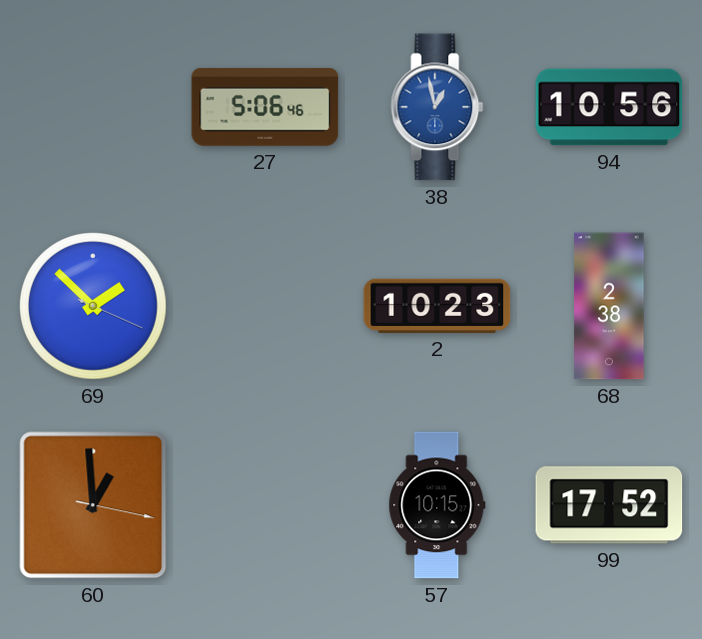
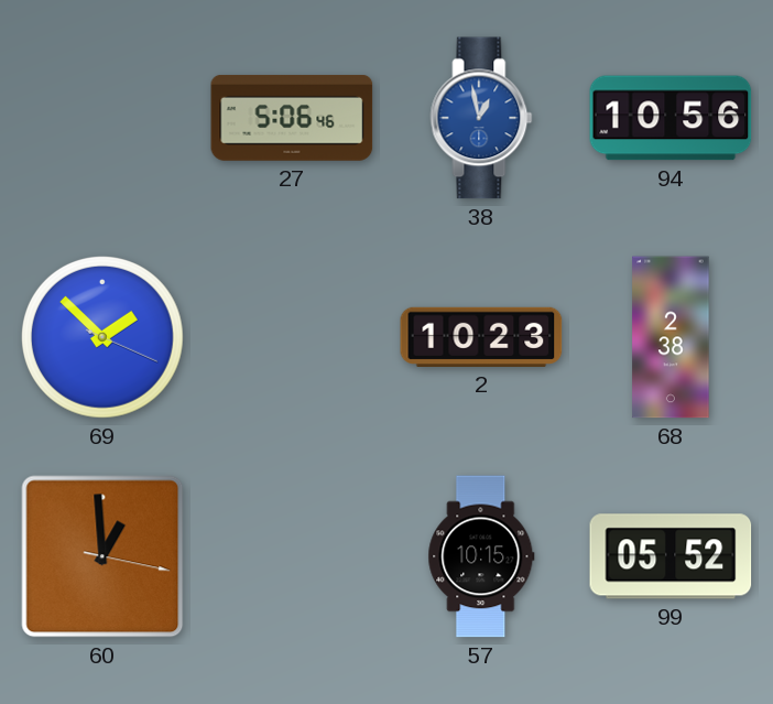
99: 17:52 -> 05:52 (671, 556)
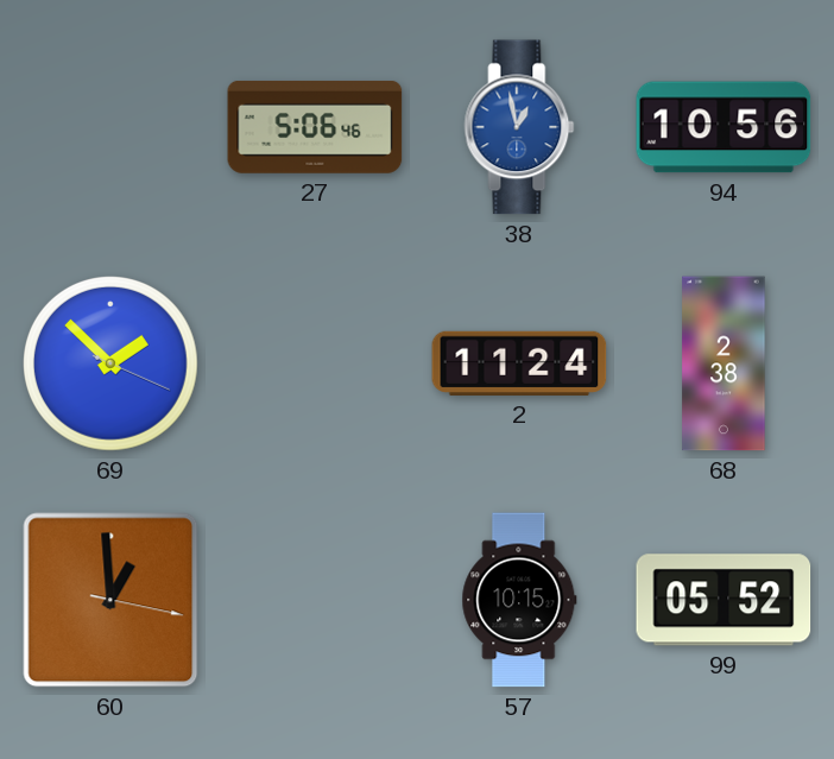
2: 10:23 -> 11:24 (519, 363)
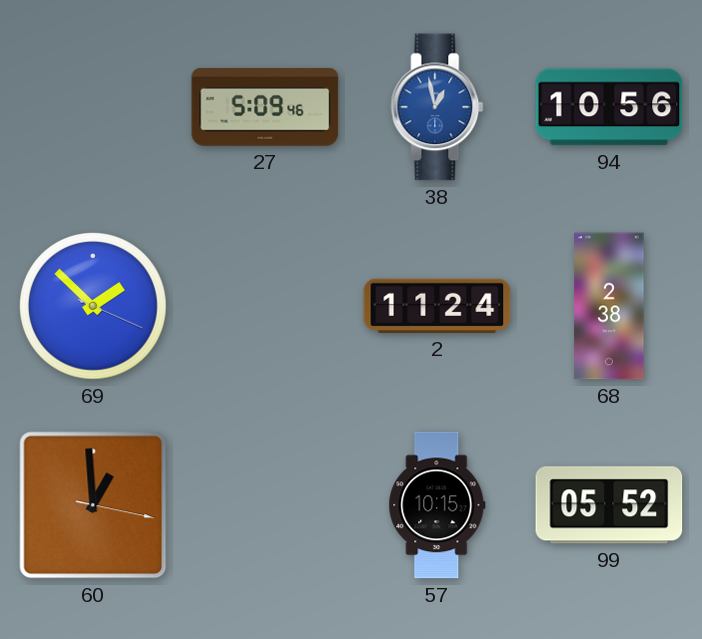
27: 5:06 -> 5:09 (265, 107)
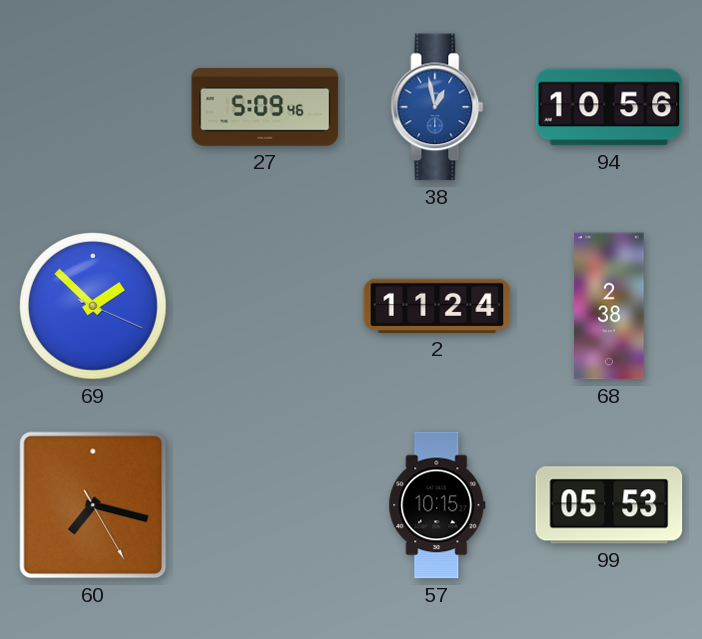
60: 12:59 -> 7:17 (93, 505)
99: 05:52 -> 05:53 (609, 505)
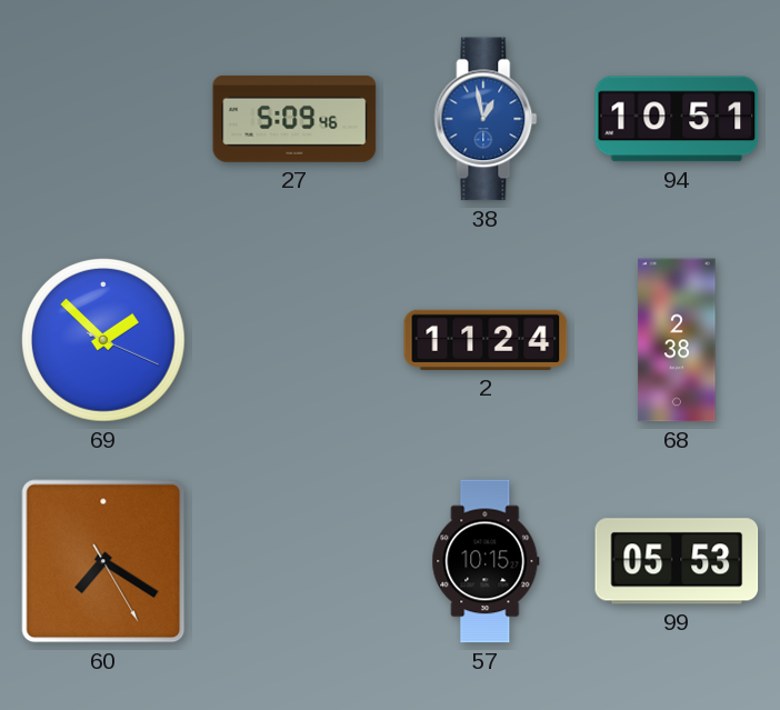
94: 10:56 -> 10:51 (677, 119)
60: 7:17 -> 7:20 (103, 561)
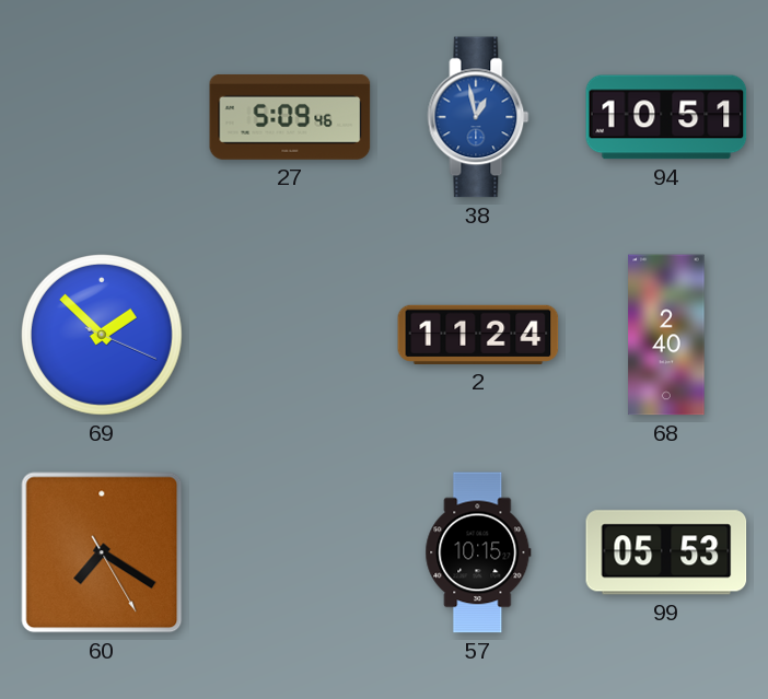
68: 2:38 -> 2:40 (666, 335)
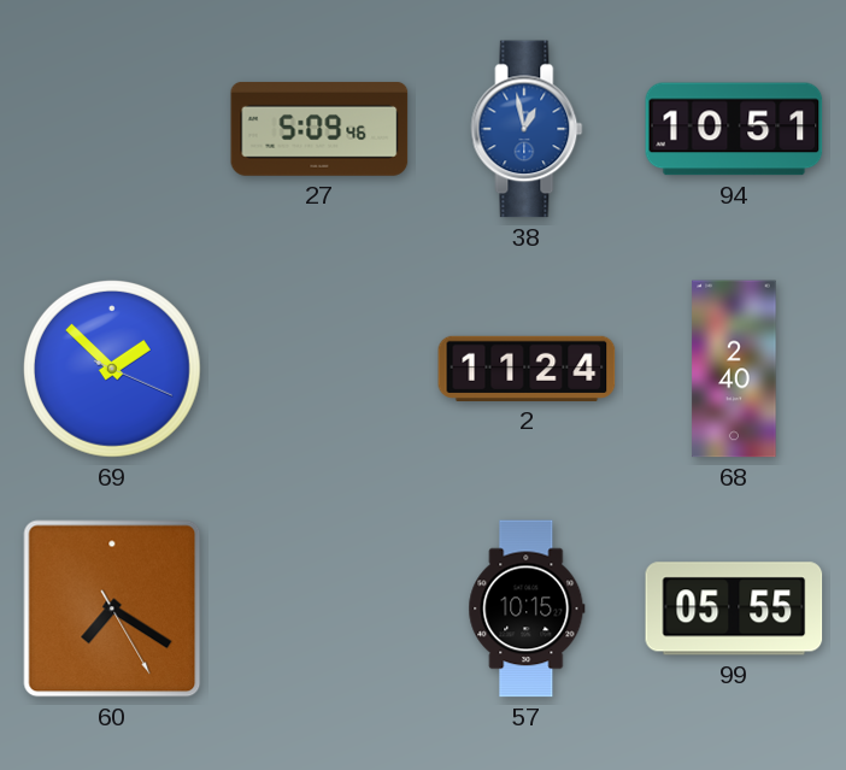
99: 05:53 -> 05:55 (734, 609)
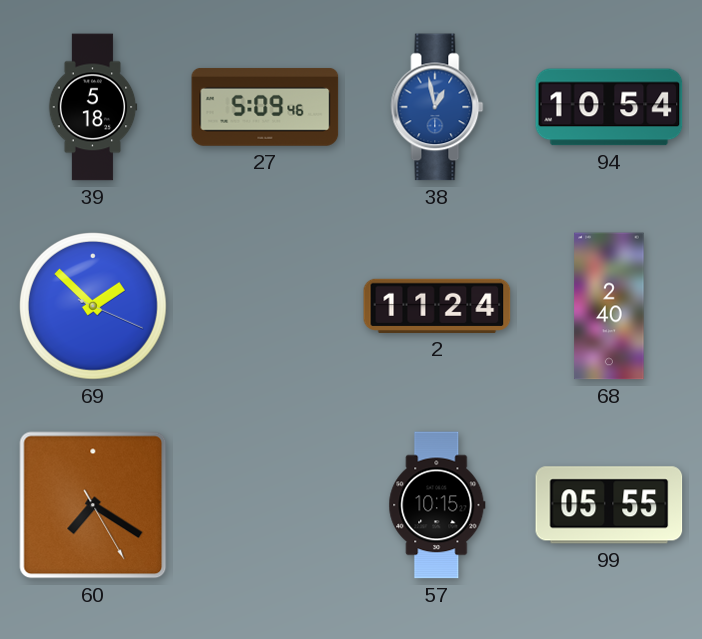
39: none -> 5:18 (93, 107)
94: 10:51 -> 10:54 (609, 107)
